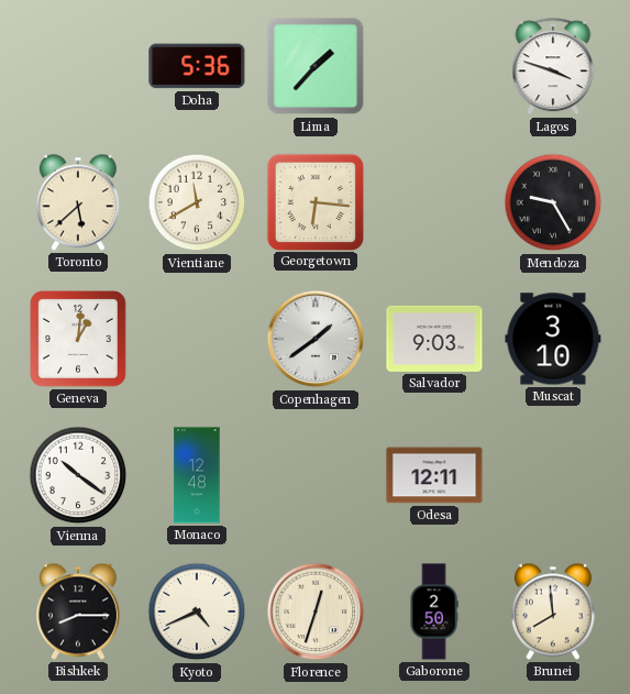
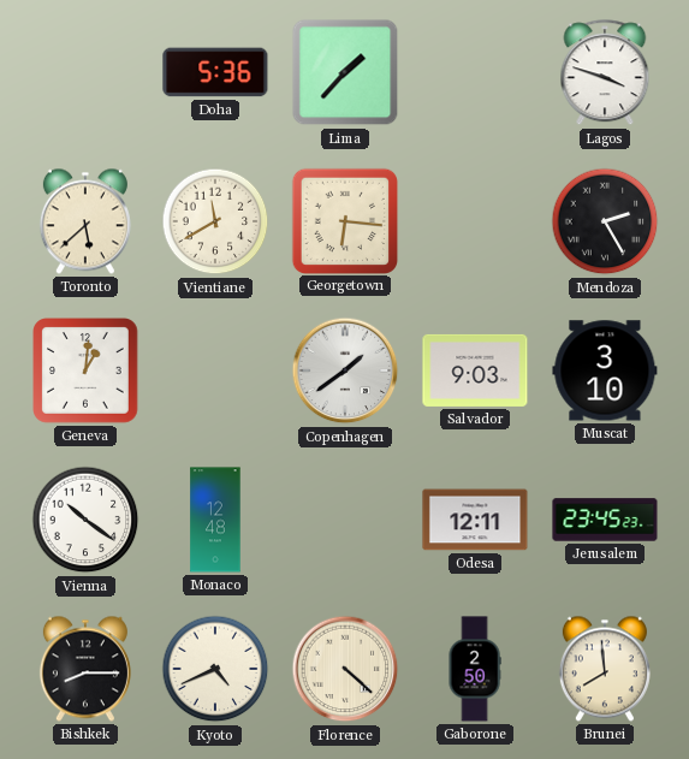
Mendoza: 9:25 -> 2:25 (605, 221)
Jerusalem: none -> 23:45 (605, 520)
Florence: 12:33 -> 4:22 (345, 669)
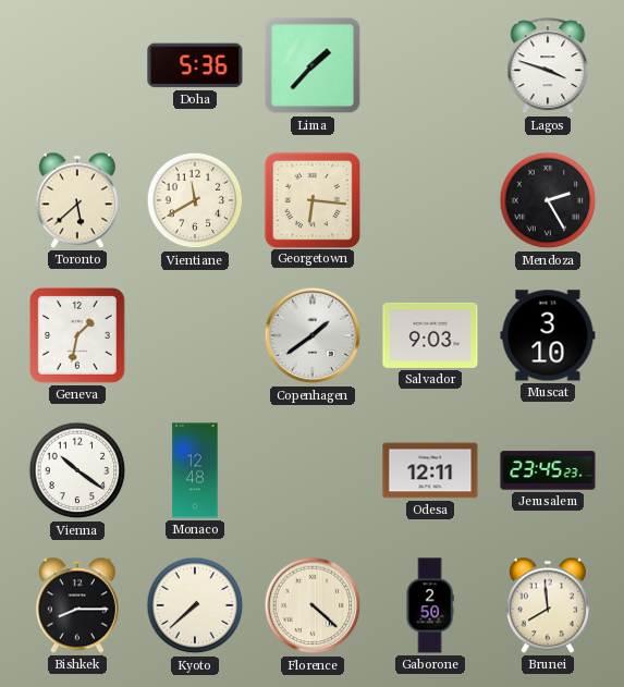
Geneva: 1:01 -> 1:32 (78, 336)
Kyoto: 4:41 -> 7:38 (195, 605)
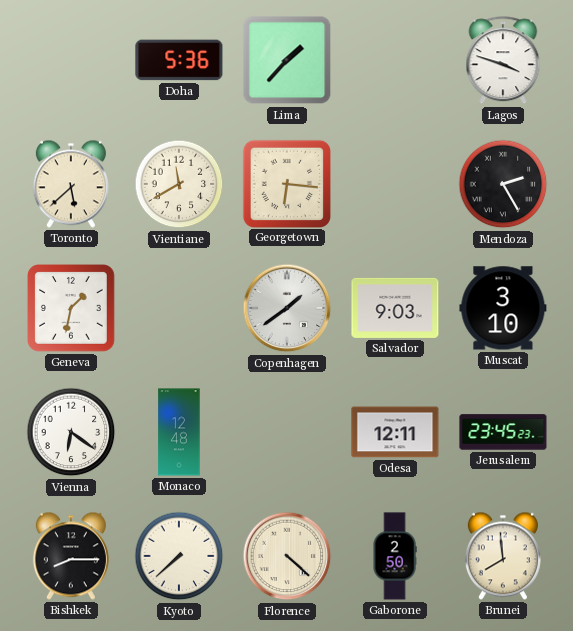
Vienna: 10:21 -> 6:21 (71, 432)
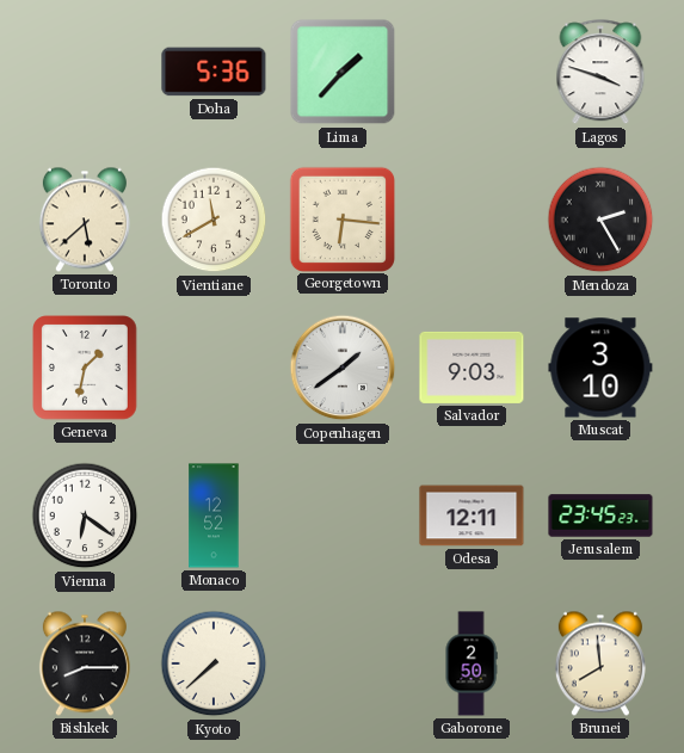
Monaco: 12:48 -> 12:52 (214, 516)
Florence: 4:22 -> none (287, 556)
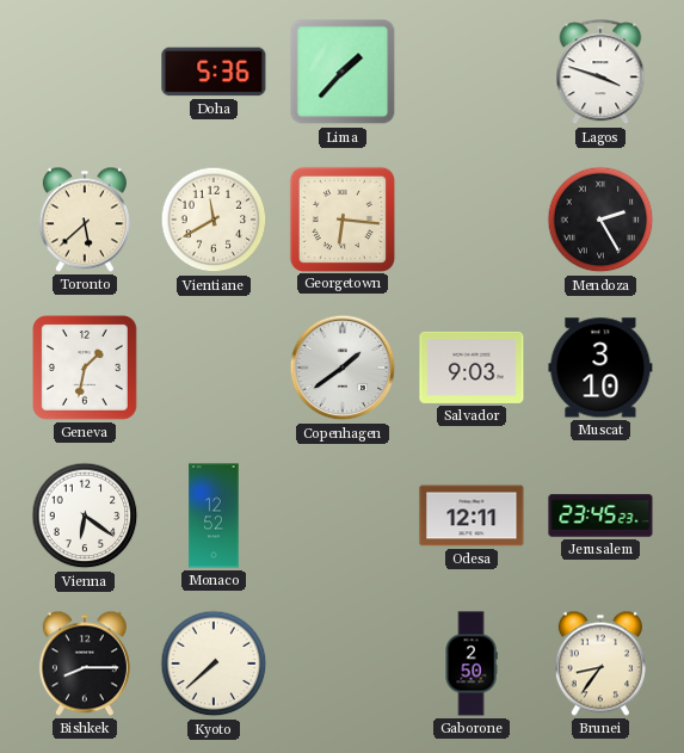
Brunei: 7:59 -> 8:36 (600, 663)
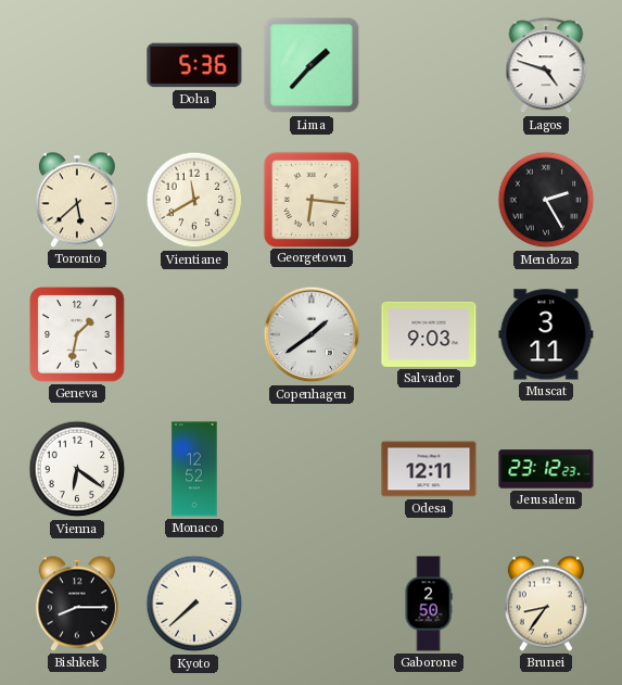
Lagos: 3:48 -> 4:48 (546, 66)
Muscat: 3:10 -> 3:11 (546, 334)
Jerusalem: 23:45 -> 23:12 (546, 469)
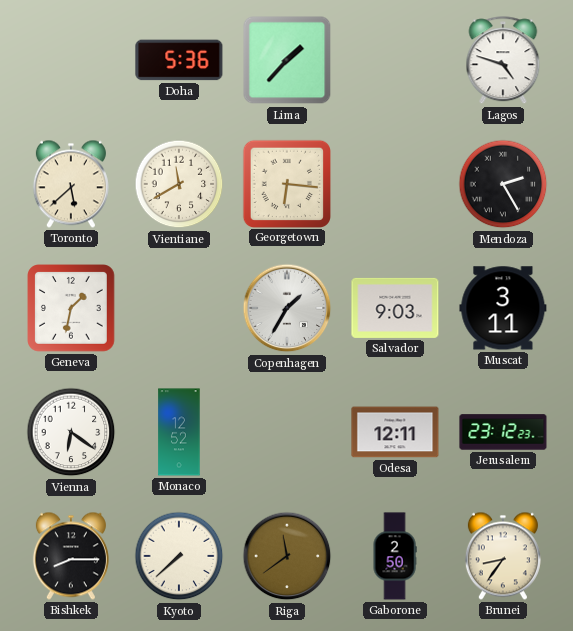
Copenhagen: 1:39 -> 1:35 (287, 308)
Riga: none -> 11:39 (287, 556)
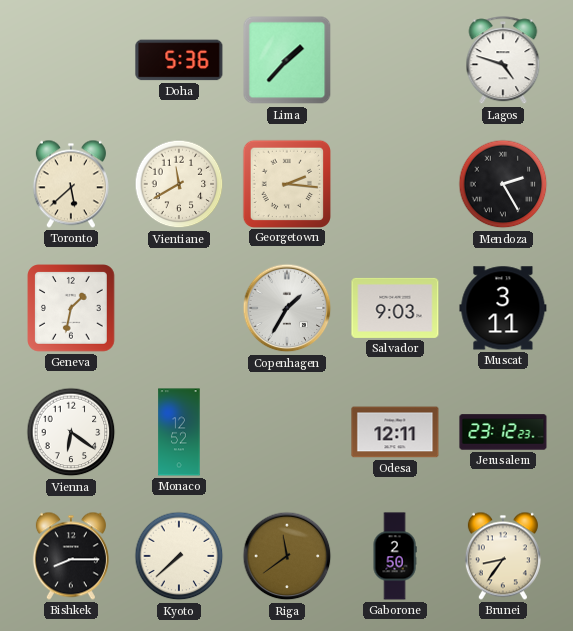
Georgetown: 6:16 -> 2:16 (286, 183)
